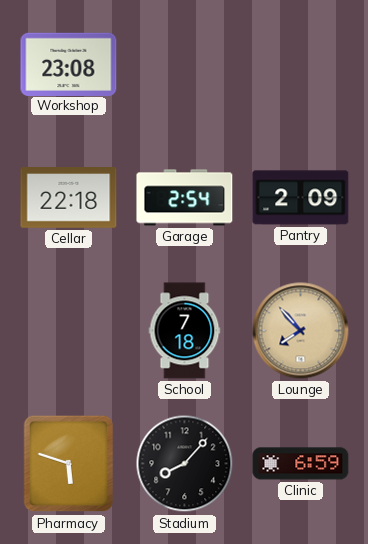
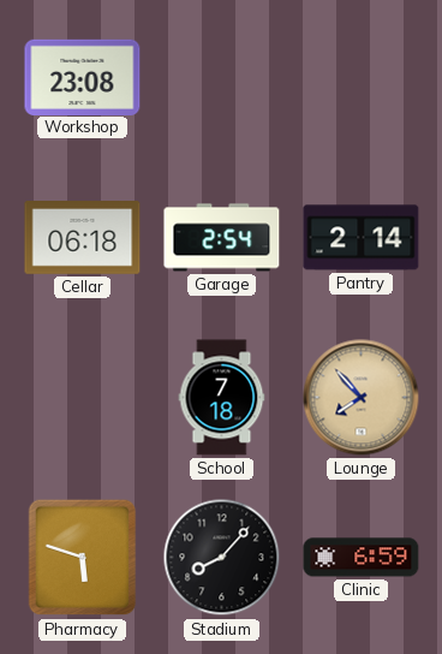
Cellar: 22:18 -> 06:18 (83, 238)
Pantry: 2:09 -> 2:14 (362, 238)
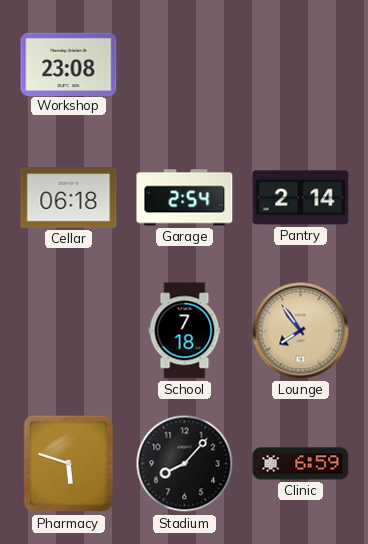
Lounge: 7:53 -> 7:54 (301, 331)
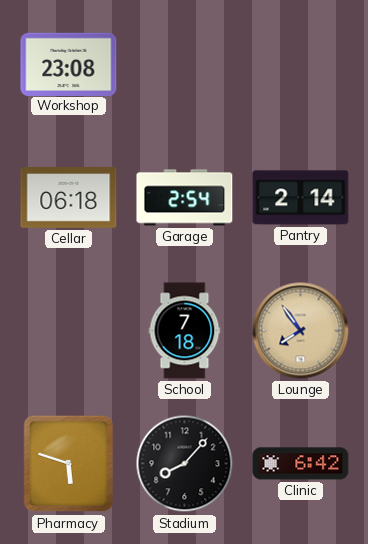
Clinic: 6:59 -> 6:42 (301, 464)
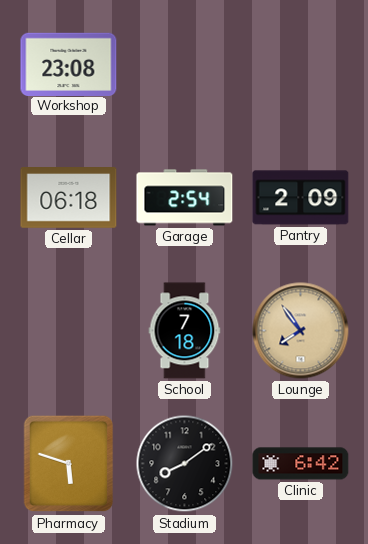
Pantry: 2:14 -> 2:09 (301, 198)
Stadium: 8:07 -> 8:09 (185, 464)
